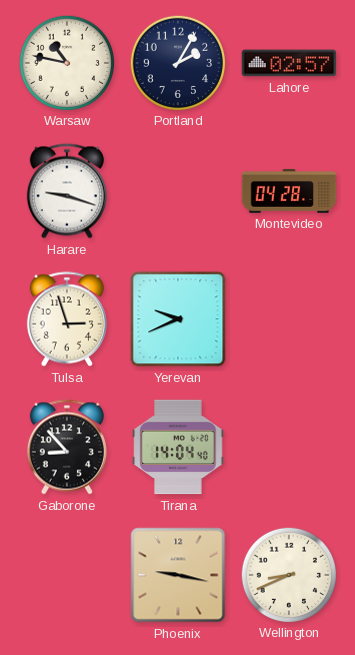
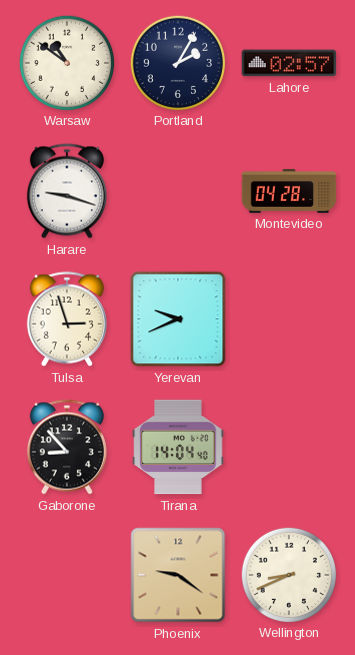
Warsaw: 10:47 -> 10:51 (66, 62)
Phoenix: 9:17 -> 9:21 (178, 575)
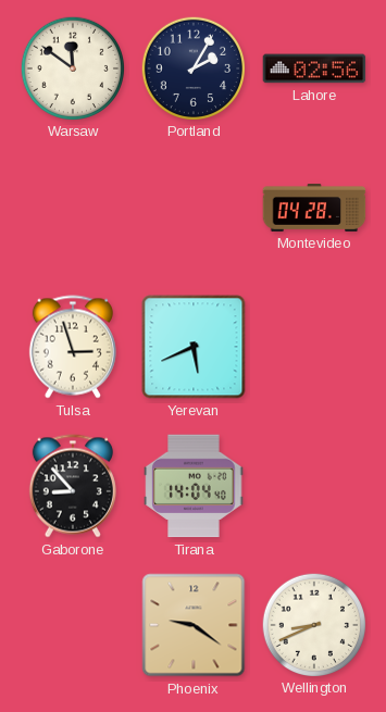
Warsaw: 10:51 -> 11:51 (72, 67)
Lahore: 02:57 -> 02:56 (314, 68)
Harare: 9:18 -> none (67, 191)
Yerevan: 9:41 -> 5:41 (194, 347)
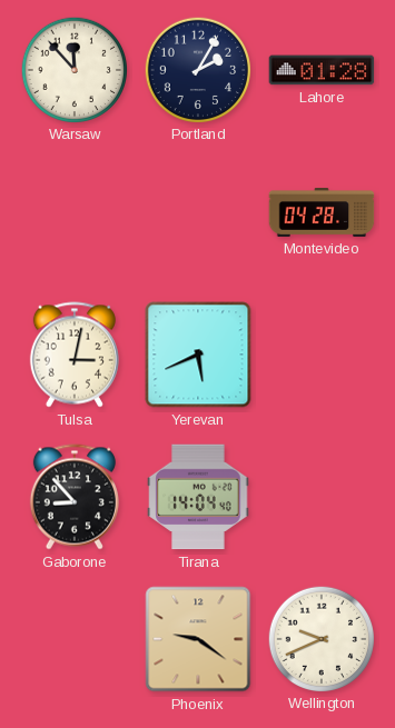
Warsaw: 11:51 -> 11:53 (73, 69)
Lahore: 02:56 -> 01:28 (322, 70)
Tulsa: 2:57 -> 3:02 (75, 355)
Wellington: 8:41 -> 9:41 (320, 638)
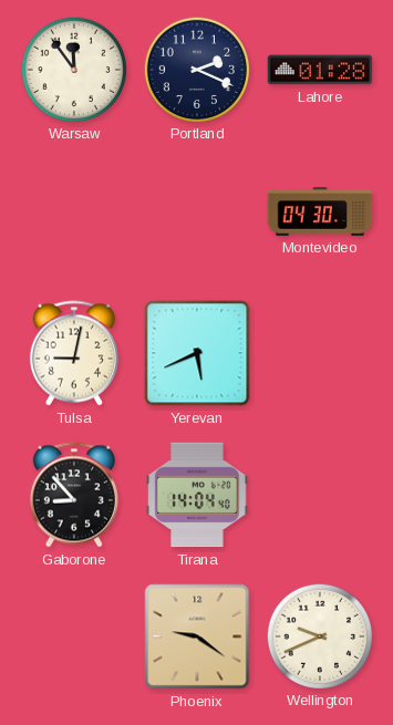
Warsaw: 11:53 -> 11:54 (73, 69)
Portland: 2:05 -> 2:19 (196, 69)
Montevideo: 04:28 -> 04:30 (320, 213)
Tulsa: 3:02 -> 9:02 (74, 353)
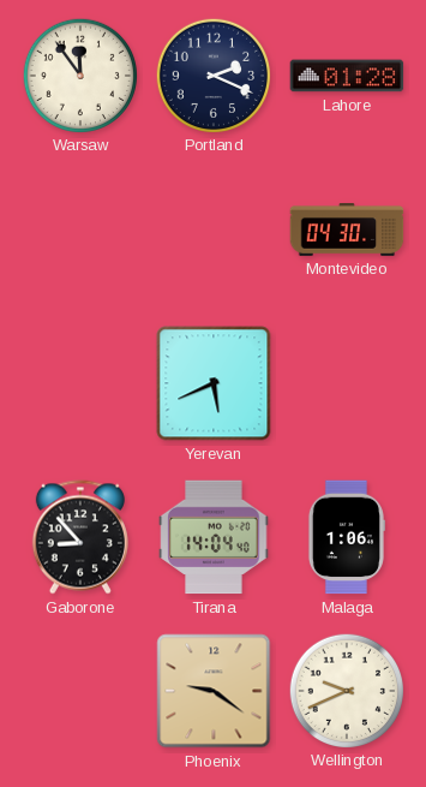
Tulsa: 9:02 -> none (74, 353)
Malaga: none -> 1:06 (346, 537)
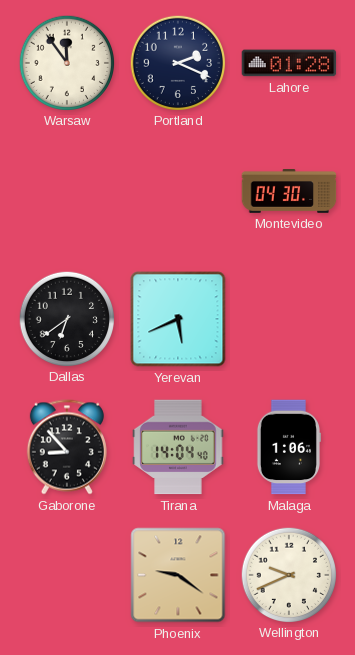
Dallas: none -> 6:39 (66, 318)
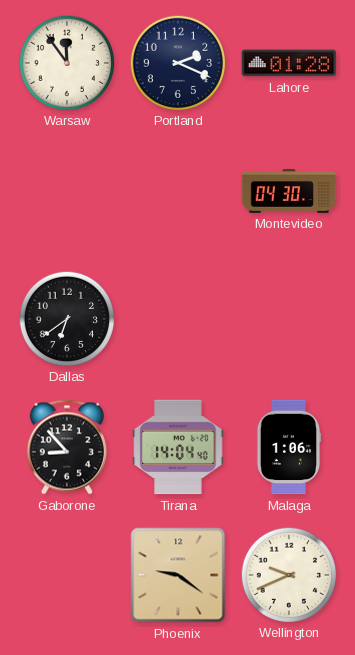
Yerevan: 5:41 -> none (178, 319)
